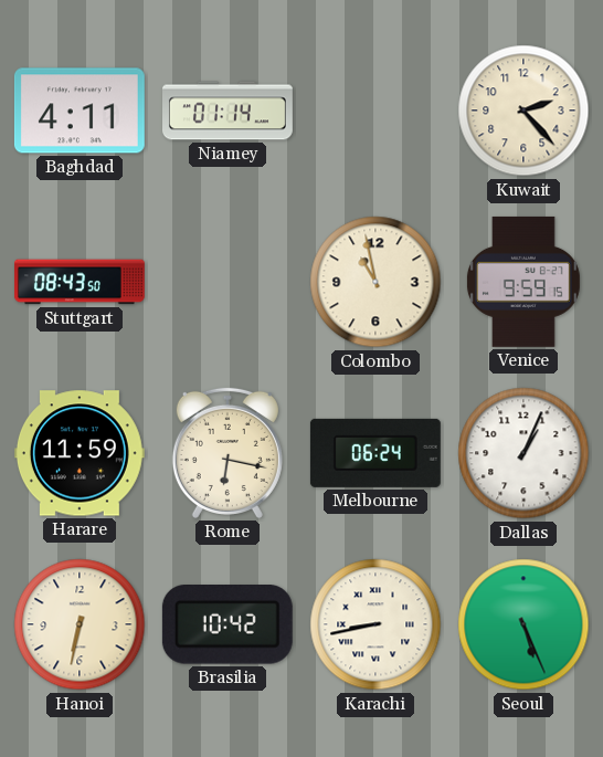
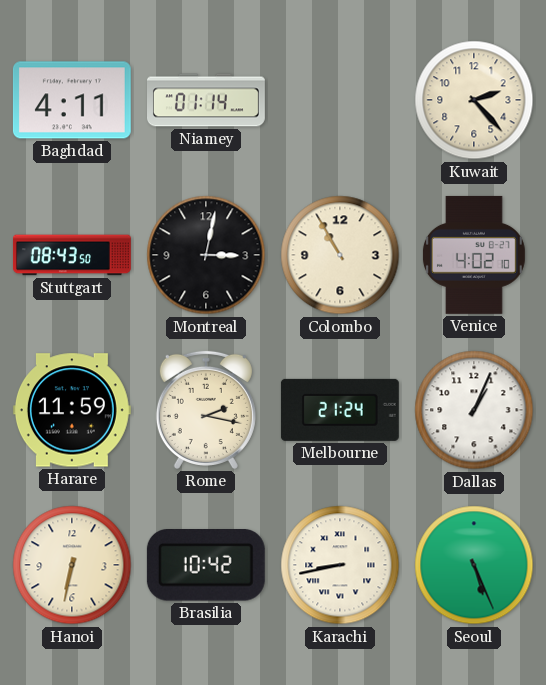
Montreal: none -> 3:02 (206, 255)
Colombo: 10:58 -> 10:55 (340, 255)
Venice: 9:59 -> 4:02 (474, 255)
Rome: 6:17 -> 2:17 (206, 410)
Melbourne: 06:24 -> 21:24 (340, 410)
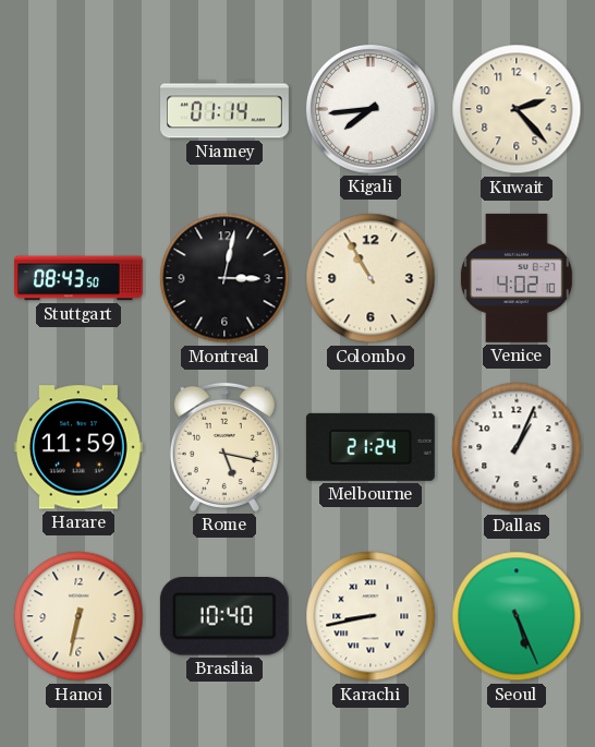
Baghdad: 4:11 -> none (72, 100)
Kigali: none -> 7:44 (371, 109)
Rome: 2:17 -> 5:17 (224, 447)
Brasilia: 10:42 -> 10:40 (224, 617)
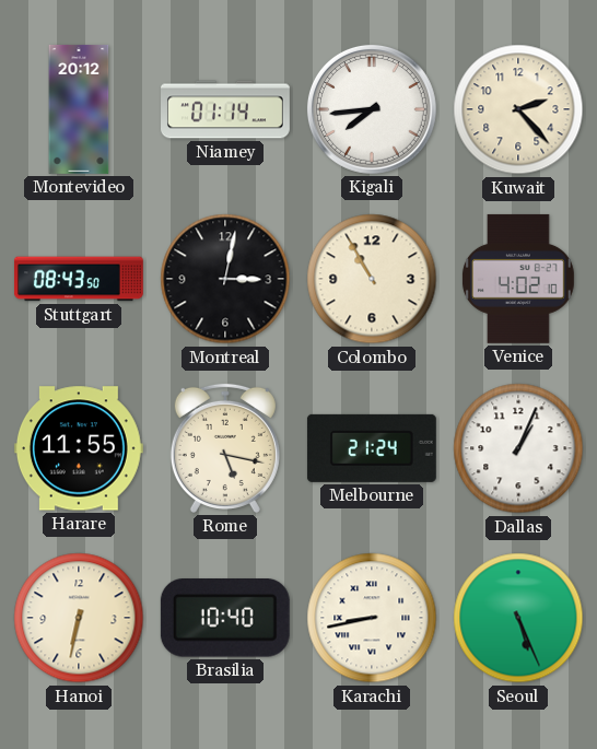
Montevideo: none -> 20:12 (79, 109)
Harare: 11:59 -> 11:55 (79, 448)
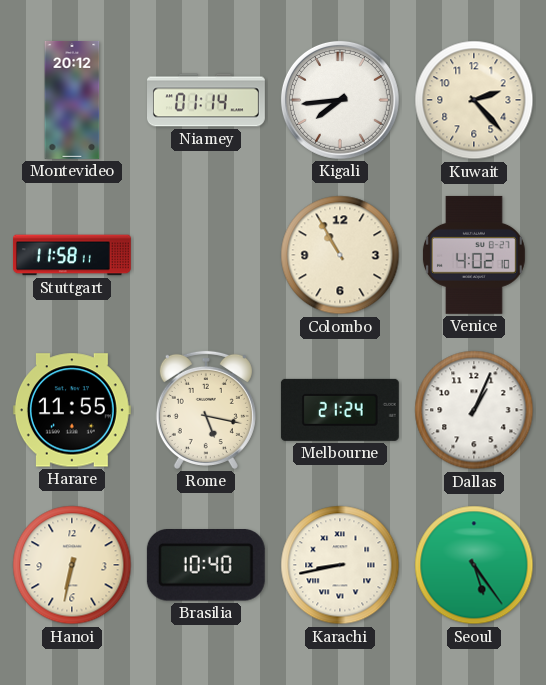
Stuttgart: 08:43 -> 11:58 (72, 255)
Montreal: 3:02 -> none (225, 279)
Seoul: 5:26 -> 5:24 (474, 565)
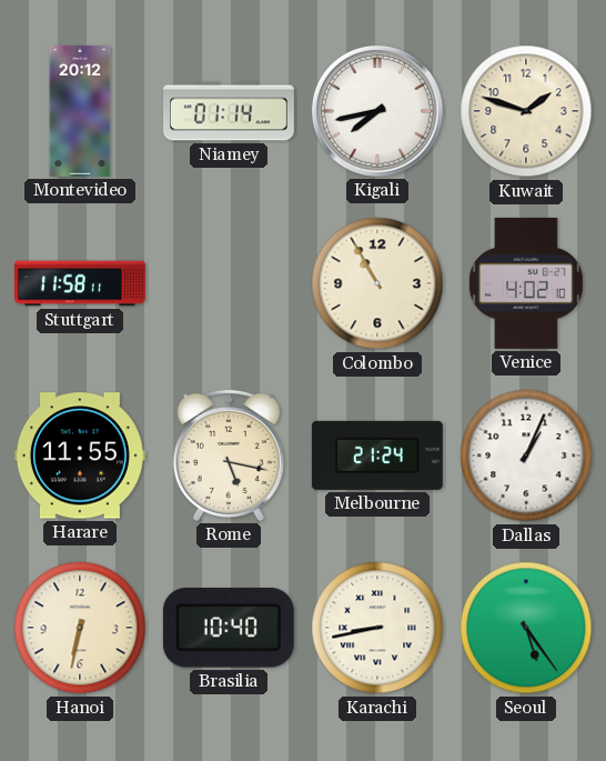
Kigali: 7:44 -> 7:43 (377, 111)
Kuwait: 2:23 -> 1:48 (526, 111)
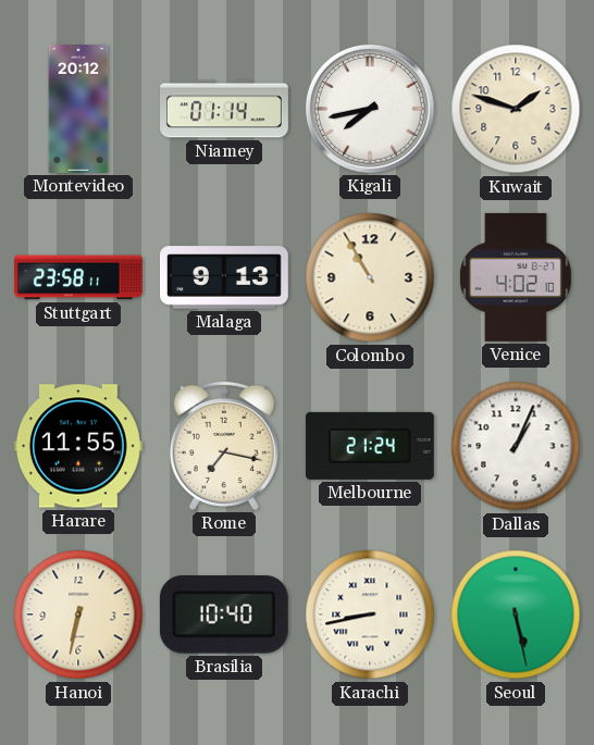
Stuttgart: 11:58 -> 23:58 (78, 277)
Malaga: none -> 9:13 (224, 277)
Rome: 5:17 -> 7:17 (224, 446)
Seoul: 5:24 -> 5:28 (516, 614)
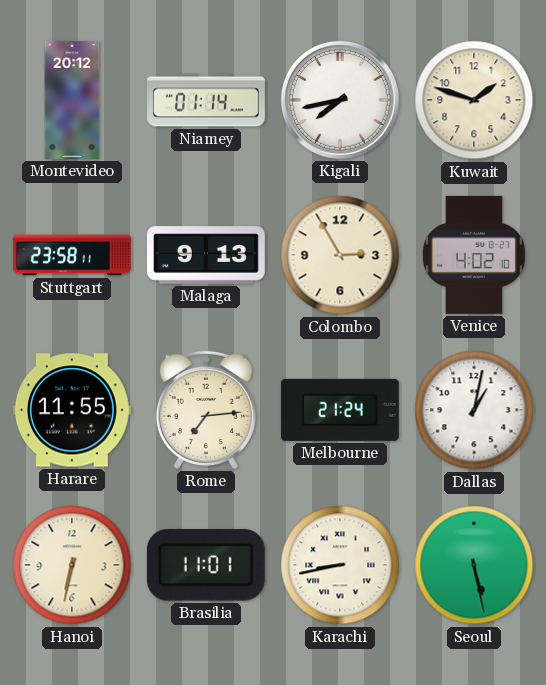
Colombo: 10:55 -> 2:55 (340, 255)
Rome: 7:17 -> 7:14 (206, 410)
Dallas: 1:04 -> 1:02 (474, 410)
Brasilia: 10:40 -> 11:01 (206, 566)
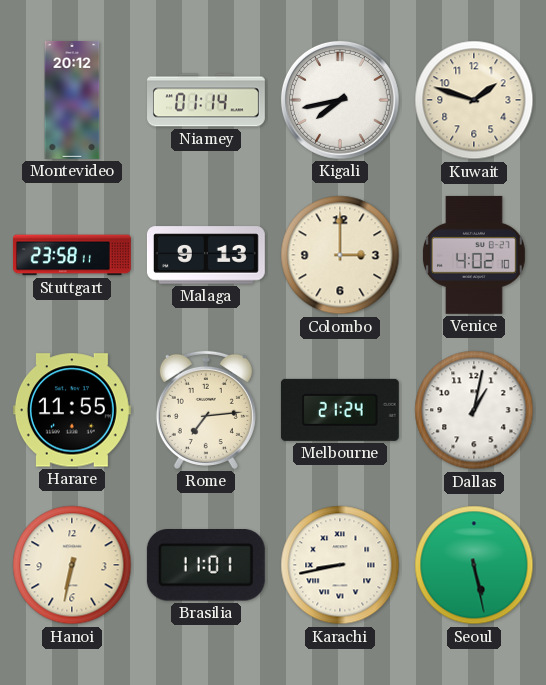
Colombo: 2:55 -> 3:00 (340, 255)
